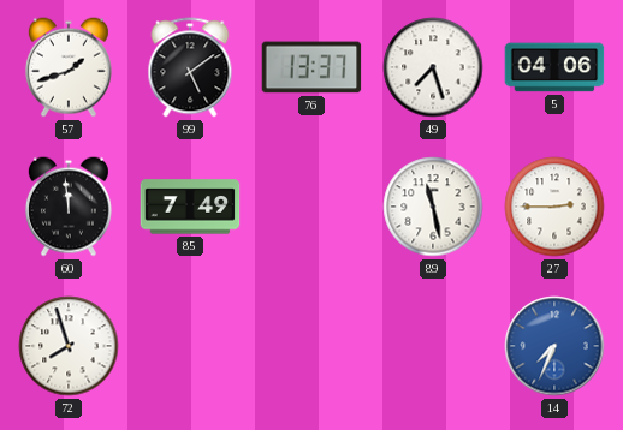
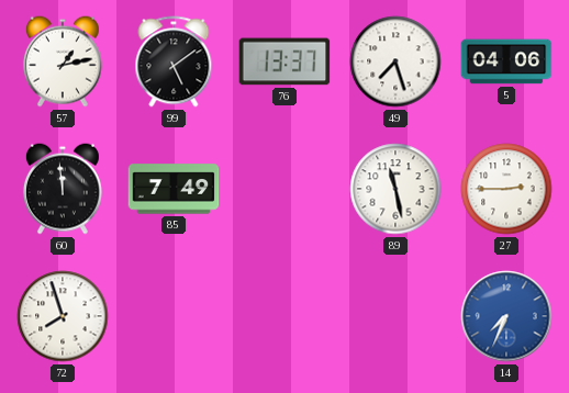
57: 1:42 -> 1:13 (63, 61)
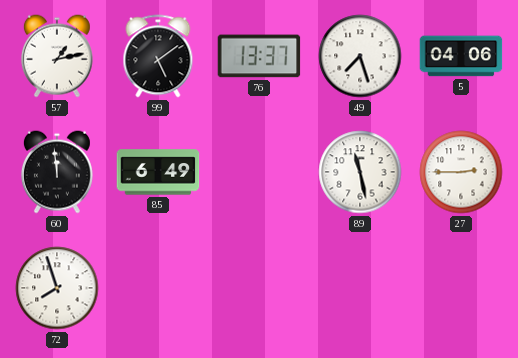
85: 7:49 -> 6:49 (158, 172)
14: 7:34 -> none (506, 316)
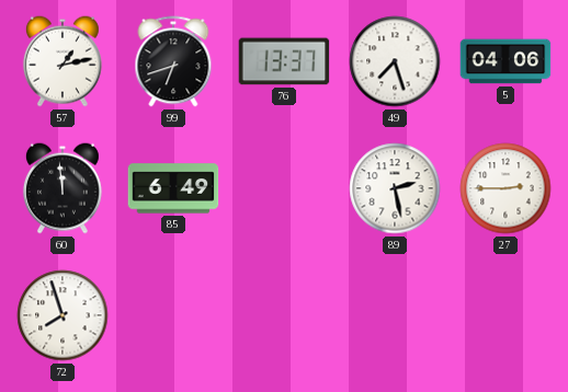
99: 5:09 -> 6:42 (173, 61)
89: 11:28 -> 2:28 (395, 188)
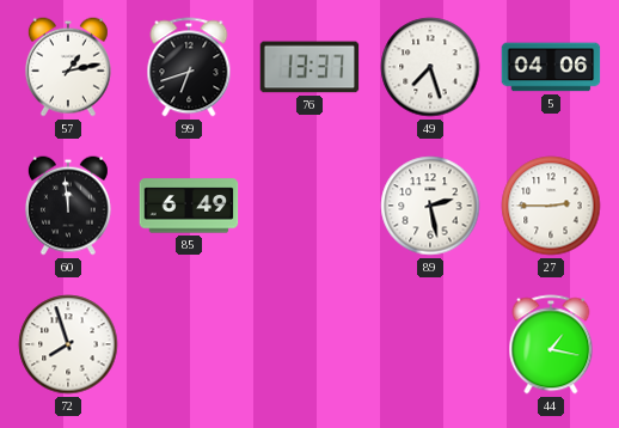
44: none -> 1:17 (551, 344)
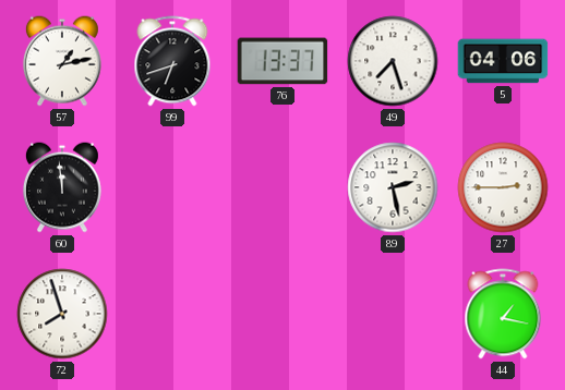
85: 6:49 -> none (189, 206)
